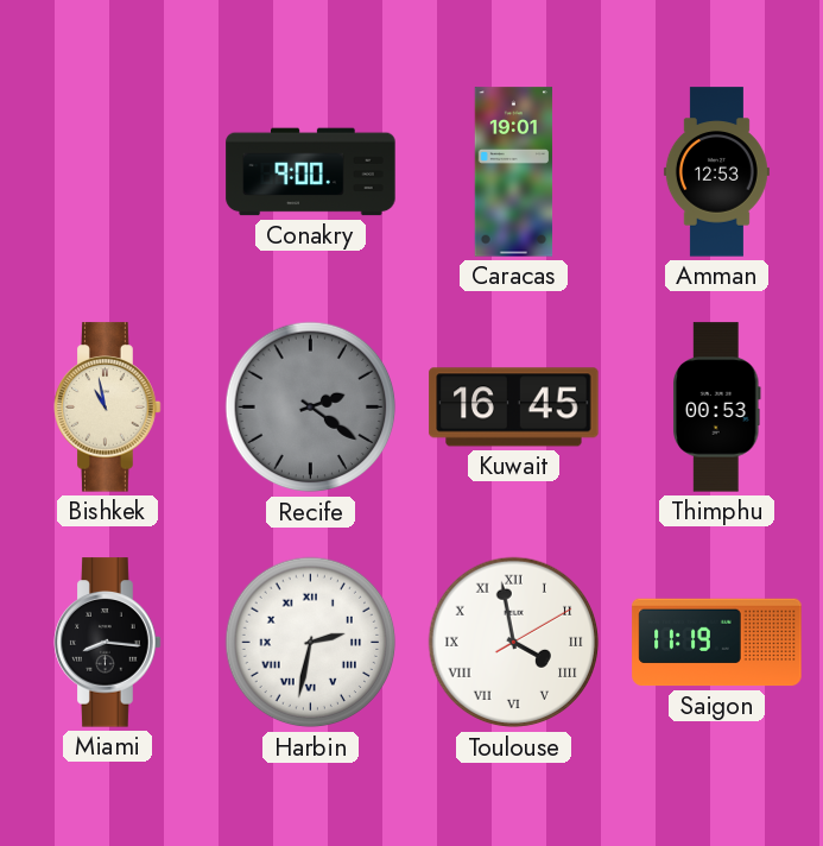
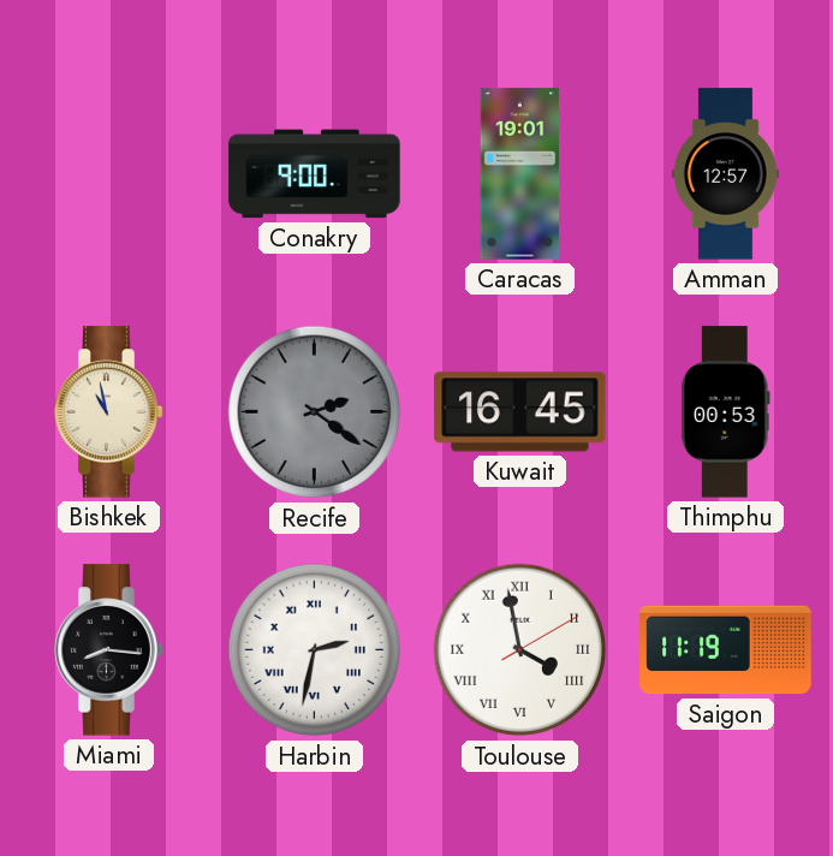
Amman: 12:53 -> 12:57 (725, 174)
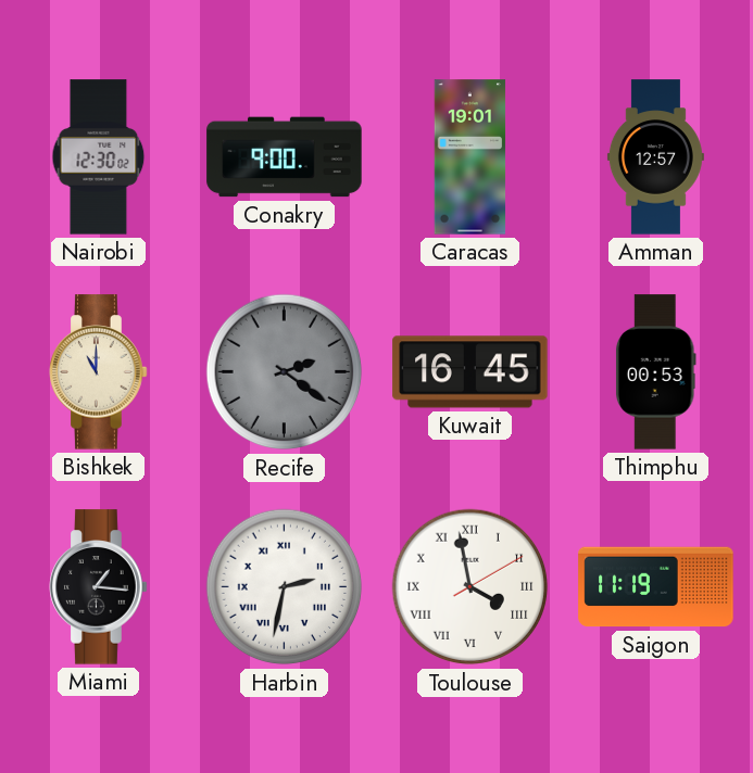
Nairobi: none -> 12:30 (99, 157)
Bishkek: 10:58 -> 11:00 (99, 372)
Miami: 8:16 -> 1:16 (99, 587)
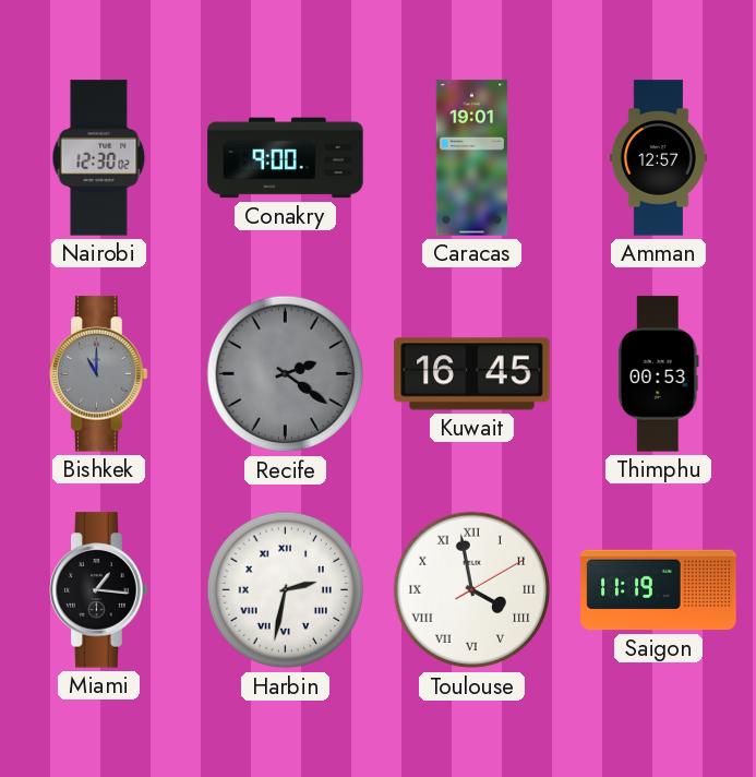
Bishkek dial: cream -> grey (99, 374)
